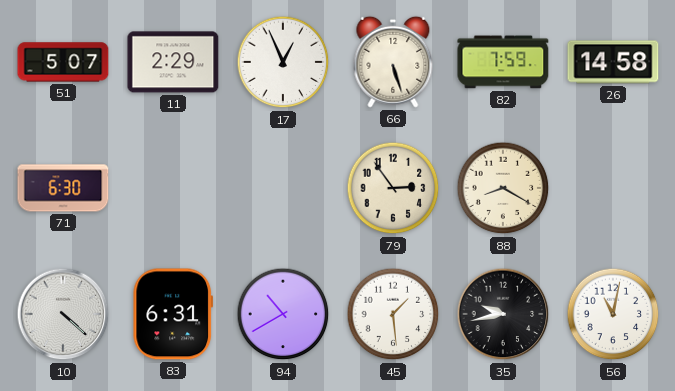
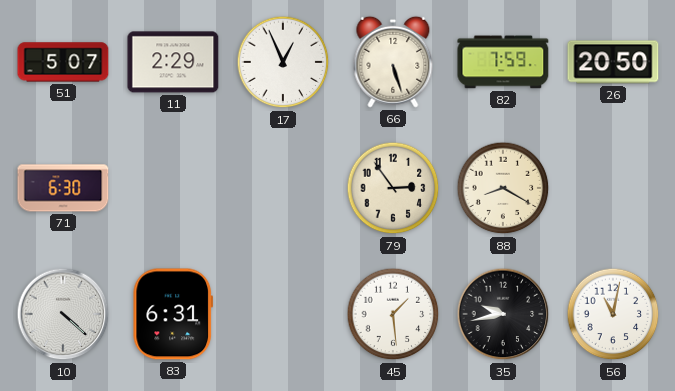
26: 14:58 -> 20:50 (613, 62)
94: 10:40 -> none (283, 314)
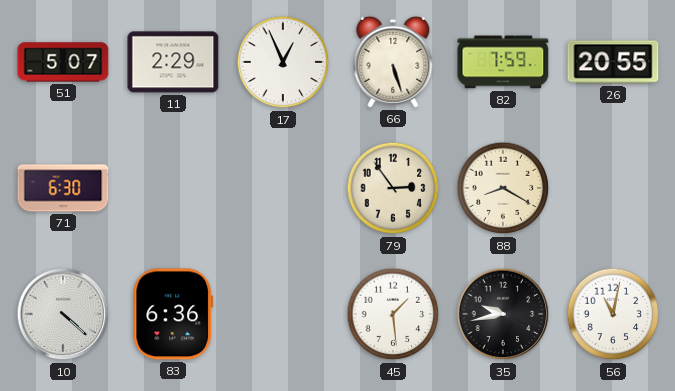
26: 20:50 -> 20:55 (613, 62)
83: 6:31 -> 6:36 (172, 314)
